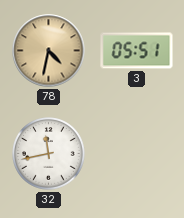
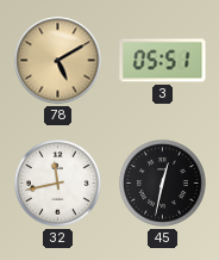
78: 4:32 -> 5:10 (58, 61)
45: none -> 12:32 (163, 184)
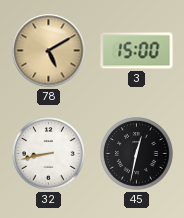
3: 05:51 -> 15:00 (137, 51)
32: 11:43 -> 8:43 (49, 154)
